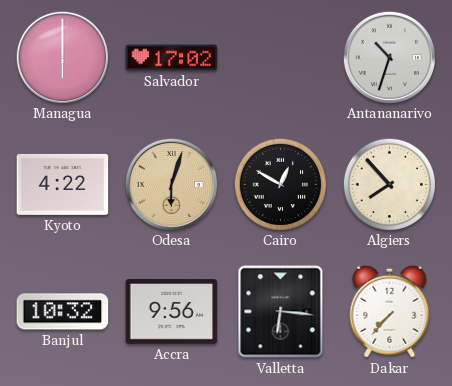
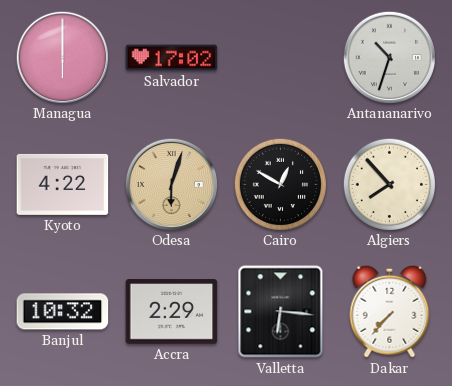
Accra: 9:56 -> 2:29 (172, 312)
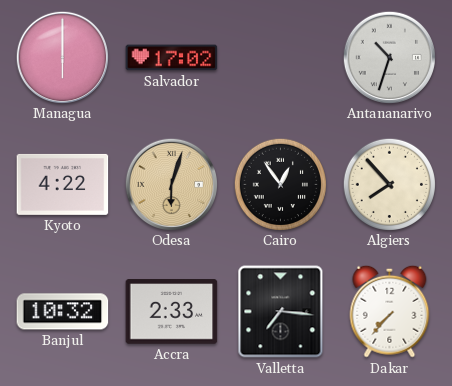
Cairo: 12:50 -> 12:54 (280, 184)
Accra: 2:29 -> 2:33 (172, 312)
Valletta: 6:16 -> 7:16 (281, 312)
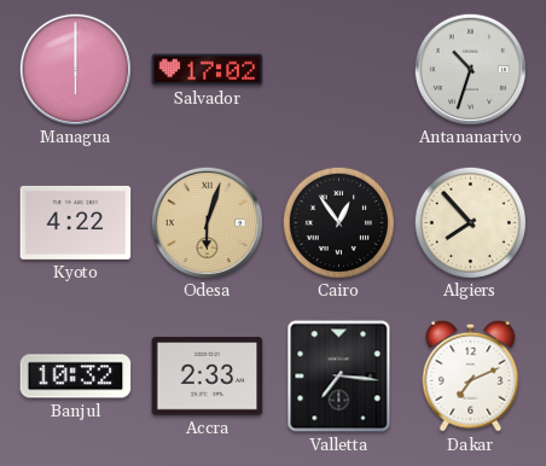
Dakar: 7:37 -> 7:11 (471, 375)
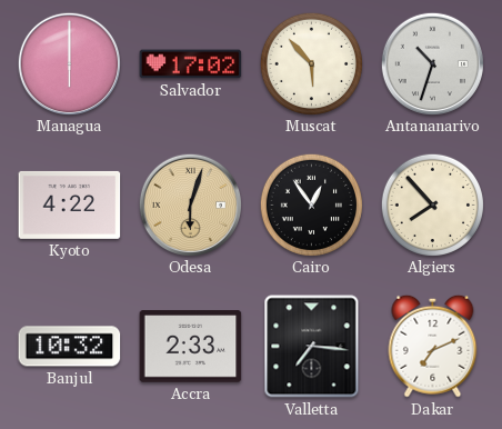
Muscat: none -> 5:53 (311, 63)
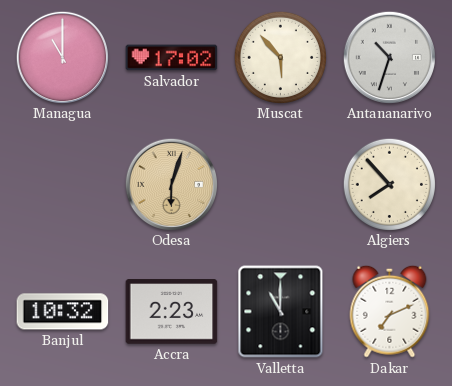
Managua: 6:00 -> 11:00 (62, 57)
Kyoto: 4:22 -> none (70, 204)
Cairo: 12:54 -> none (311, 204)
Accra: 2:33 -> 2:23 (172, 312)
Valletta: 7:16 -> 11:00 (281, 312)
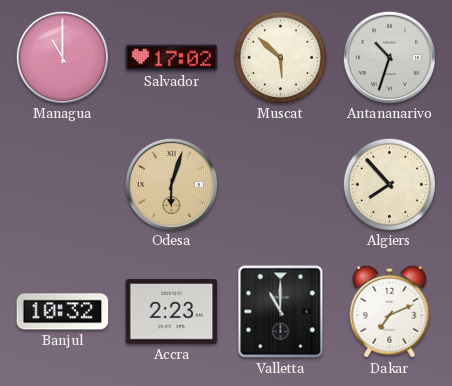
Muscat: 5:53 -> 5:52 (280, 57)
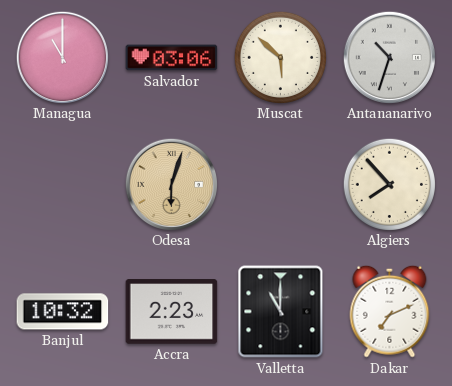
Salvador: 17:02 -> 03:06 (172, 58)
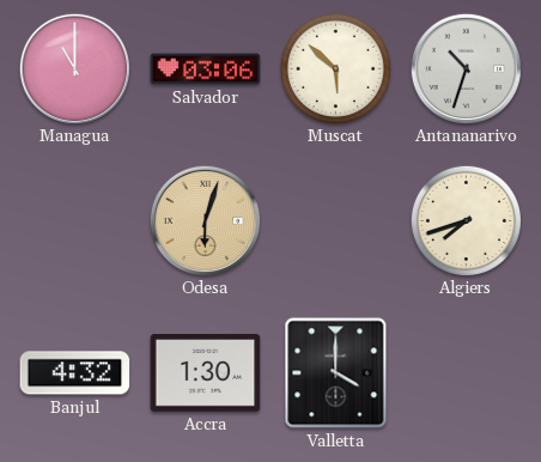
Algiers: 7:53 -> 7:42 (466, 220)
Banjul: 10:32 -> 4:32 (75, 373)
Accra: 2:23 -> 1:30 (206, 373)
Valletta: 11:00 -> 4:00 (336, 373)
Dakar: 7:11 -> none (390, 311)
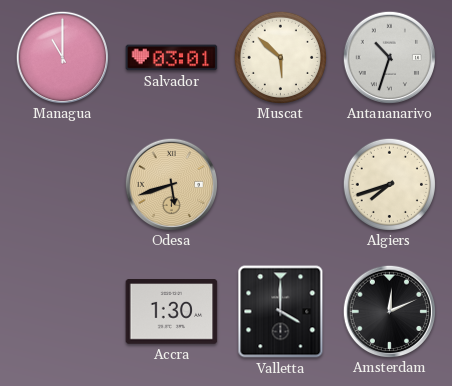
Salvador: 03:06 -> 03:01 (172, 58)
Odesa: 6:03 -> 5:42 (171, 184)
Banjul: 4:32 -> none (75, 373)
Amsterdam: none -> 12:11 (389, 311)
